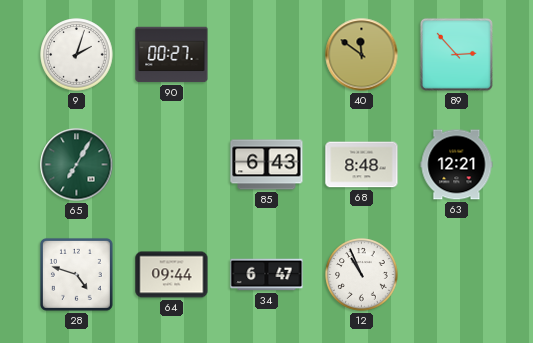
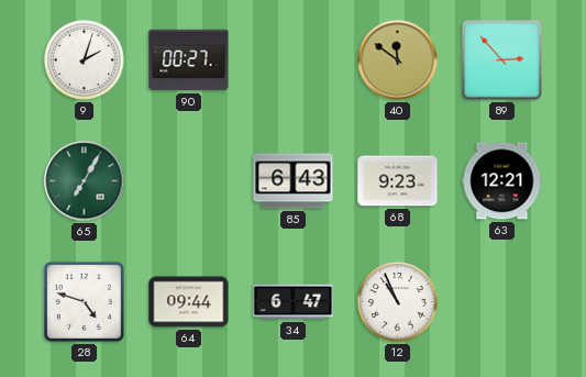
68: 8:48 -> 9:23 (398, 181)
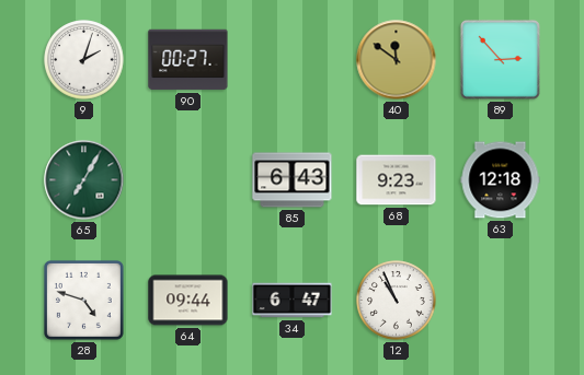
63: 12:21 -> 12:18 (501, 180)
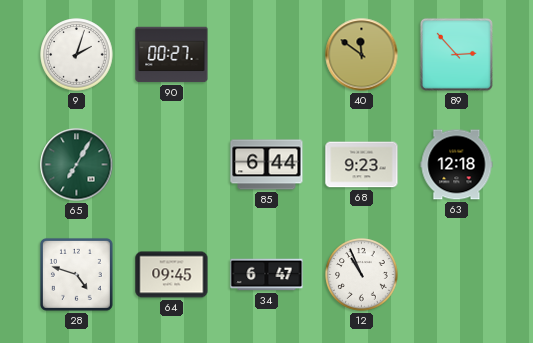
85: 6:43 -> 6:44 (267, 165)
64: 09:44 -> 09:45 (172, 275)
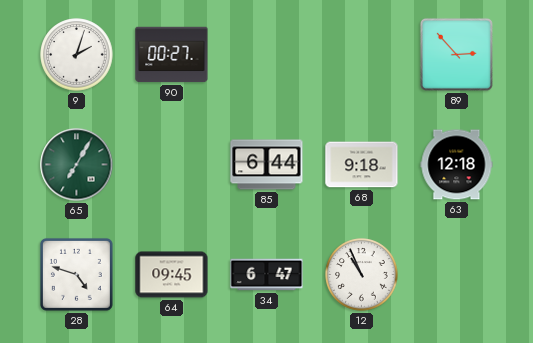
40: 11:51 -> none (362, 55)
68: 9:23 -> 9:18 (362, 165)
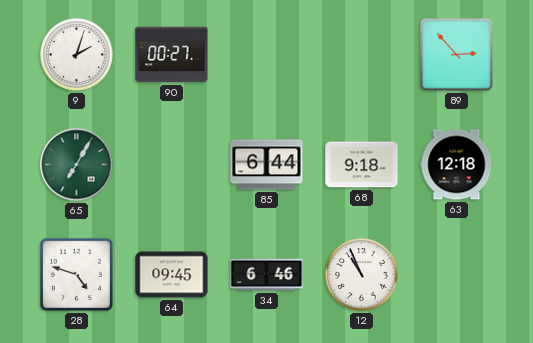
34: 6:47 -> 6:46 (267, 275)
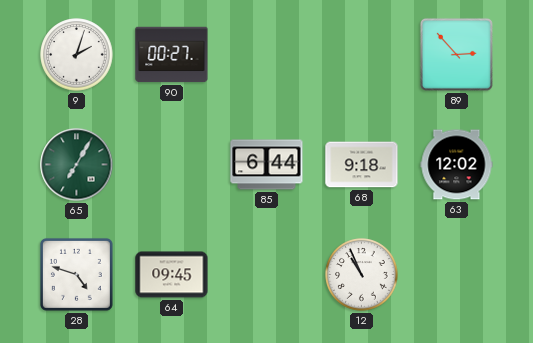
63: 12:18 -> 12:02 (457, 165)
34: 6:46 -> none (267, 275)
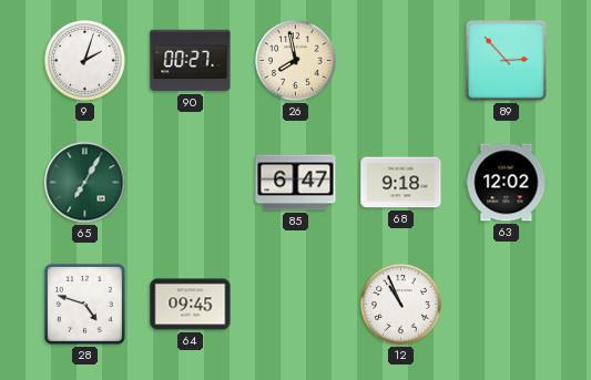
26: none -> 7:58 (296, 61)
85: 6:44 -> 6:47 (296, 183)
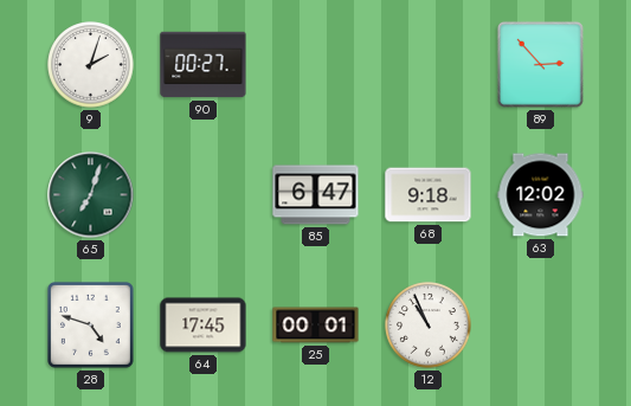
26: 7:58 -> none (296, 61)
65: 7:05 -> 7:03 (91, 195)
64: 09:45 -> 17:45 (204, 326)
25: none -> 00:01 (316, 326)
